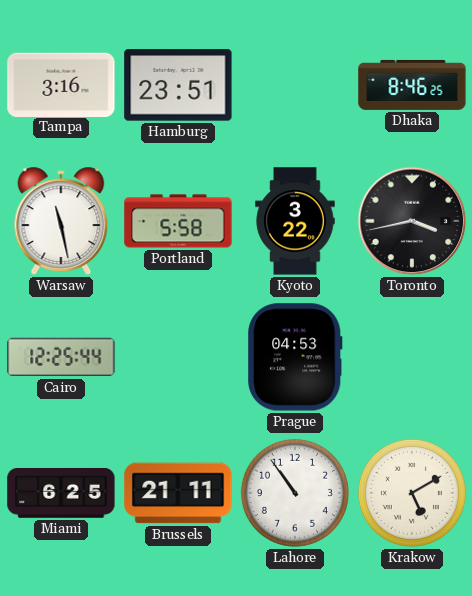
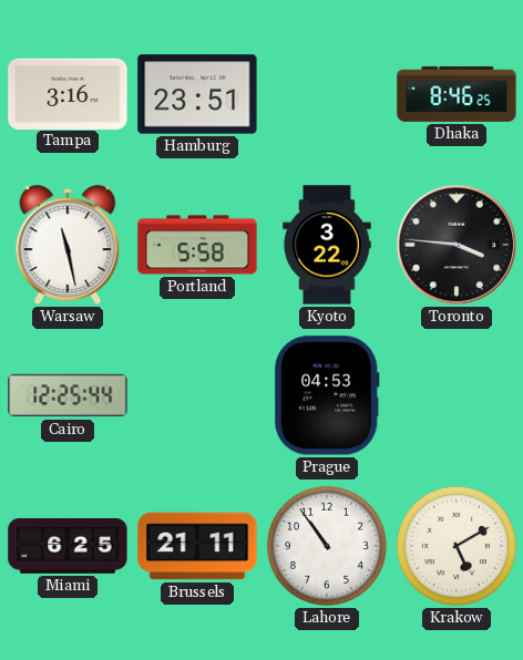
Toronto: 3:43 -> 3:46 (457, 245)
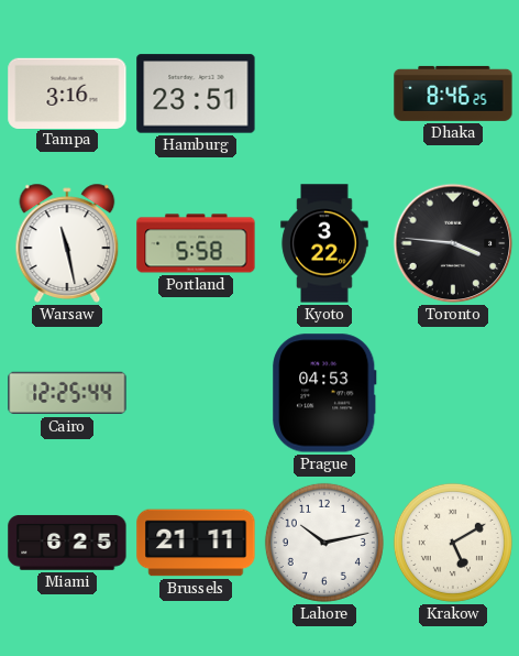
Lahore: 10:54 -> 10:13 (324, 543)
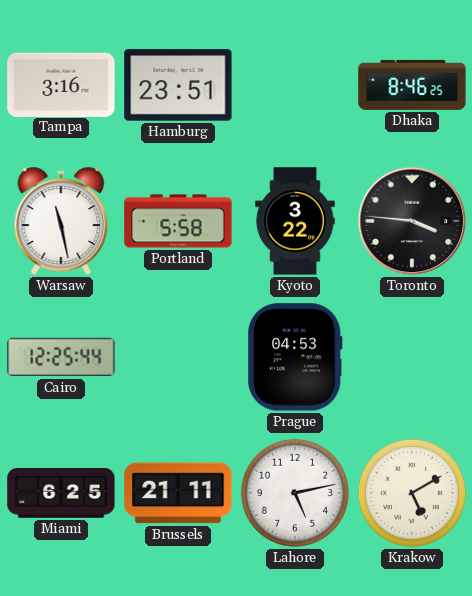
Lahore: 10:13 -> 5:13 (295, 493)
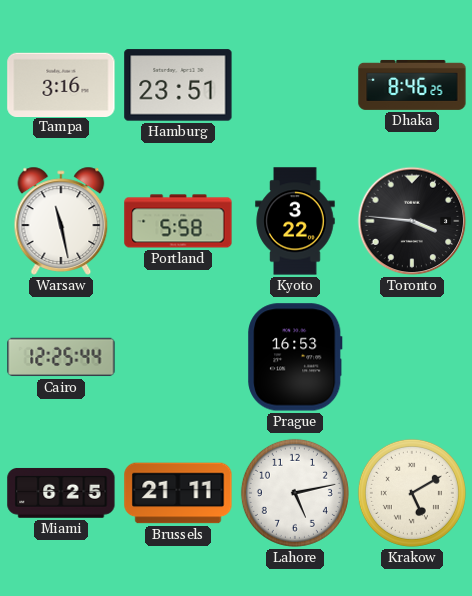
Prague: 04:53 -> 16:53 (295, 357)
